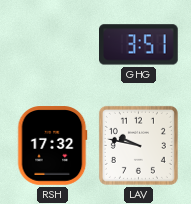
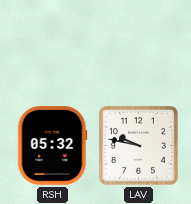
GHG: 3:51 -> none (139, 45)
RSH: 17:32 -> 05:32 (52, 146)
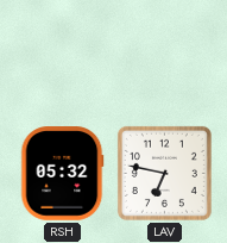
LAV: 9:47 -> 6:47 (164, 173)
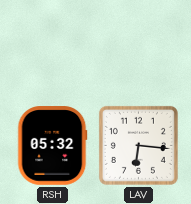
LAV: 6:47 -> 6:16 (138, 145)
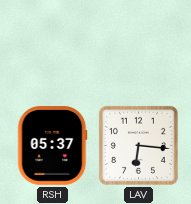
RSH: 05:32 -> 05:37 (52, 146)
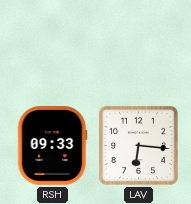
RSH: 05:37 -> 09:33 (52, 146)
